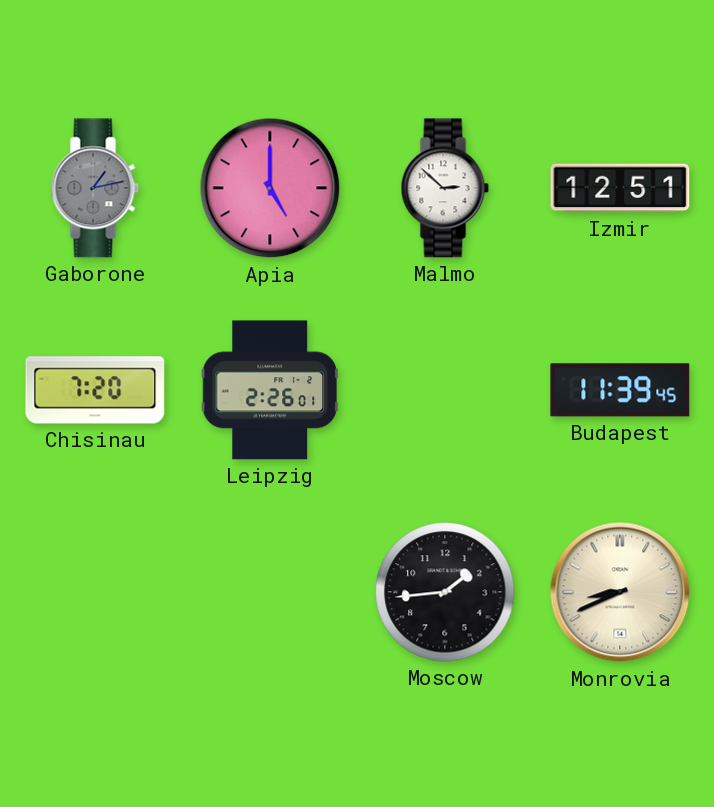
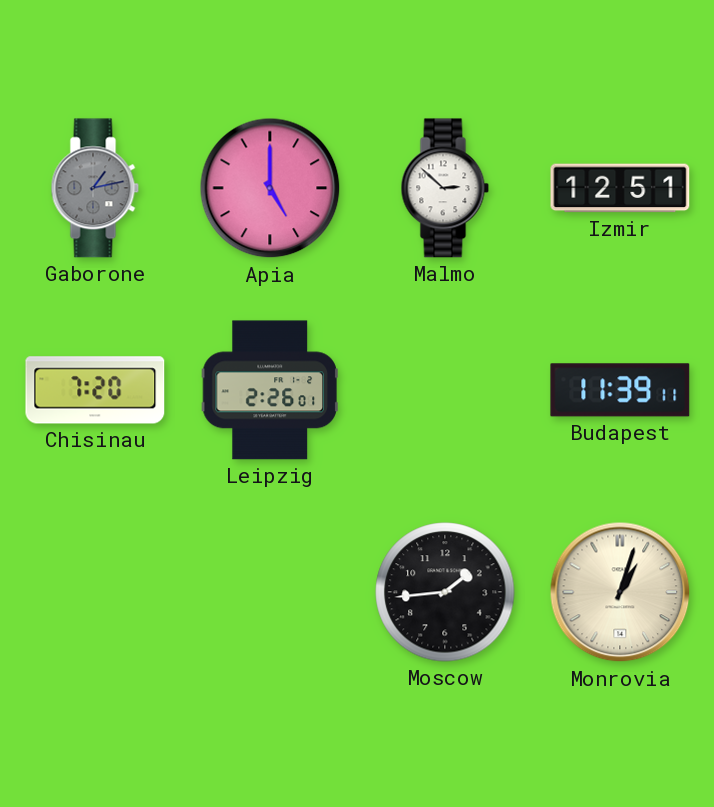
Budapest: 11:39:45 -> 11:39:11 (620, 390)
Monrovia: 8:41 -> 1:03 (620, 592)
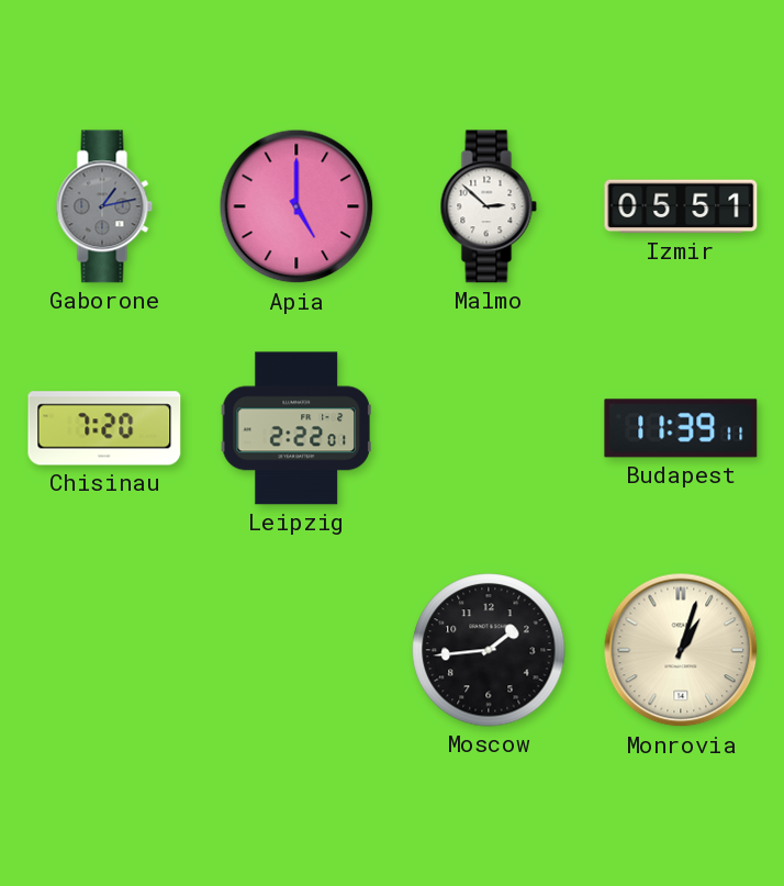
Izmir: 12:51 -> 05:51 (681, 206)
Leipzig: 2:26 -> 2:22 (296, 428)
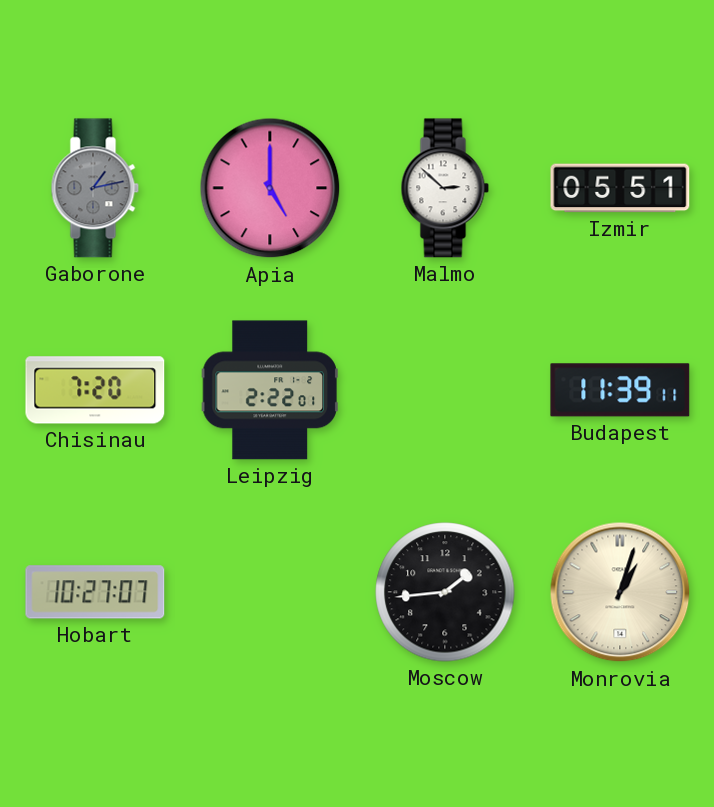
Hobart: none -> 10:27 (95, 592)
